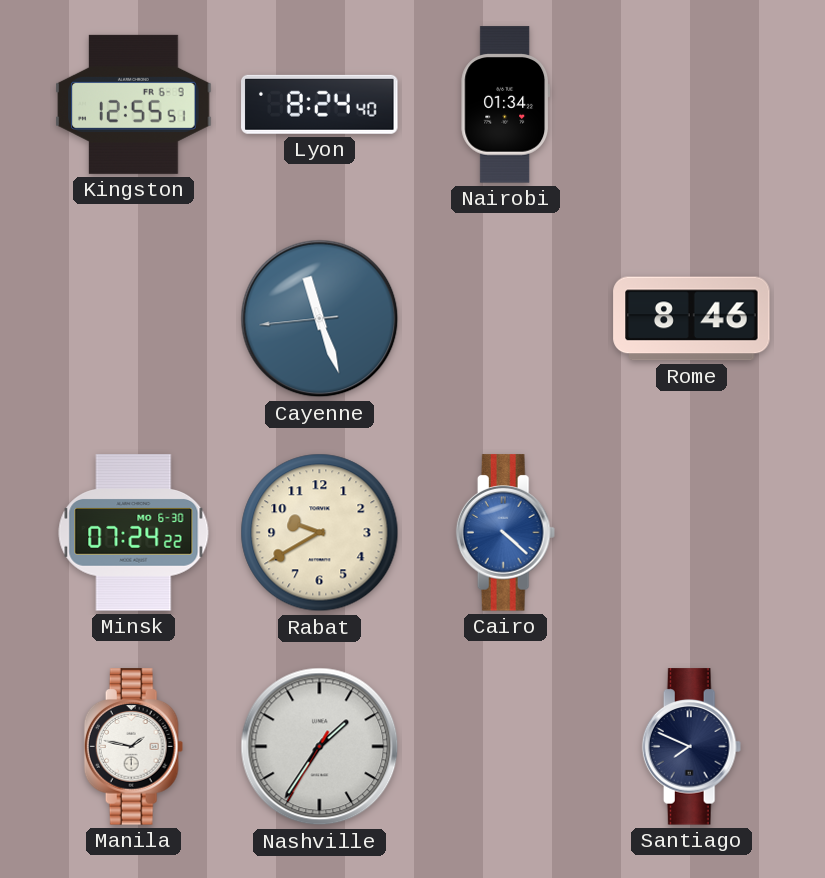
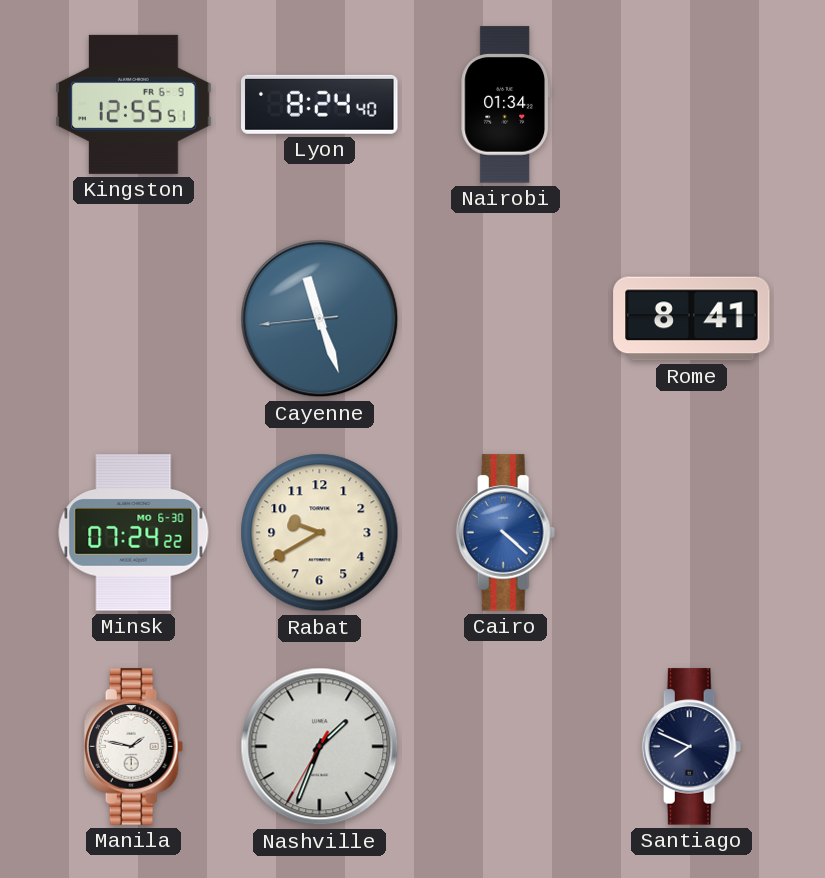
Rome: 8:46 -> 8:41 (692, 319)
Nashville: 1:35 -> 1:33 (320, 747)
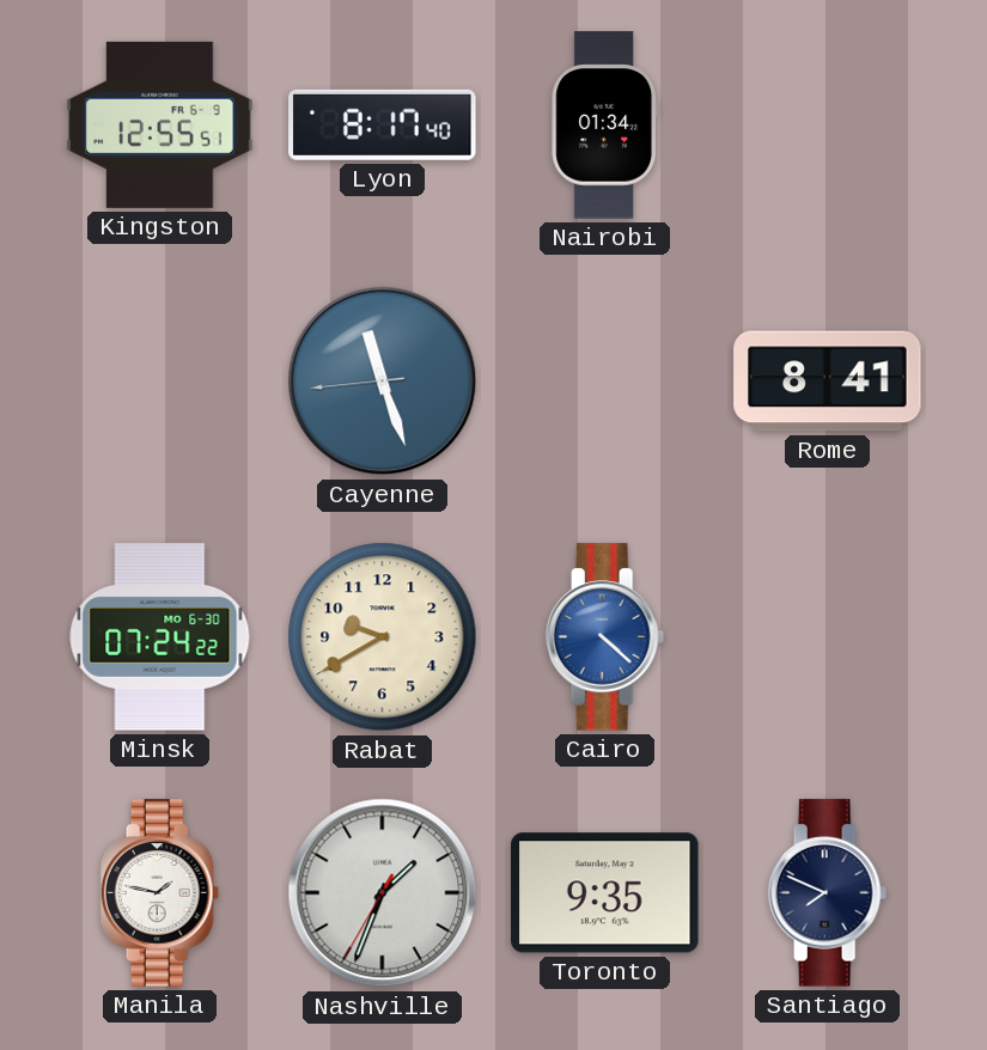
Lyon: 8:24 -> 8:17 (383, 124)
Toronto: none -> 9:35 (605, 893)
